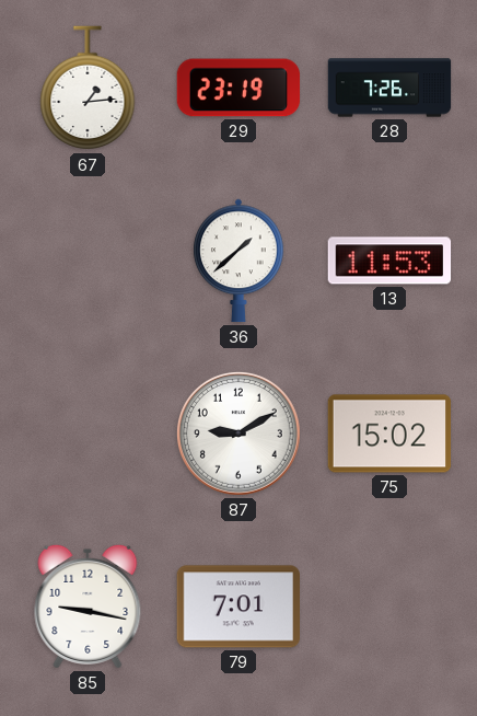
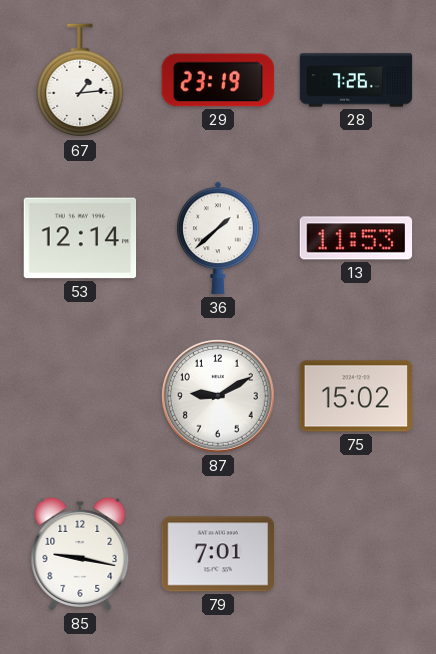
53: none -> 12:14 (80, 238)
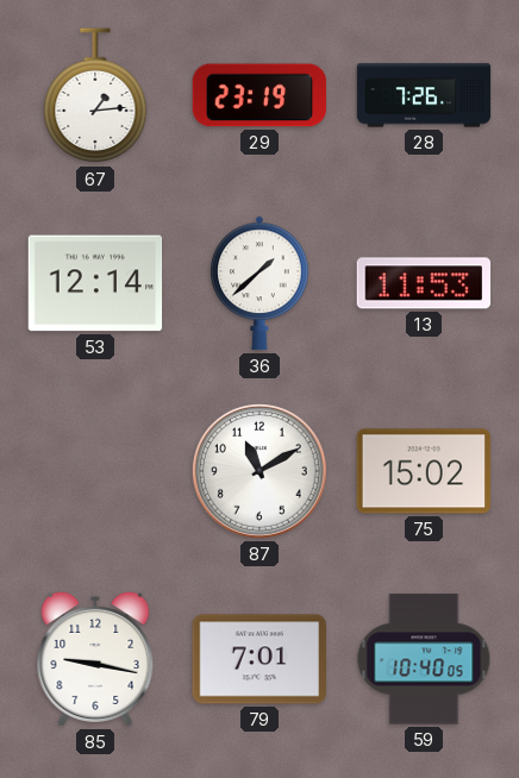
87: 9:10 -> 11:10 (259, 471)
59: none -> 10:40 (424, 659)
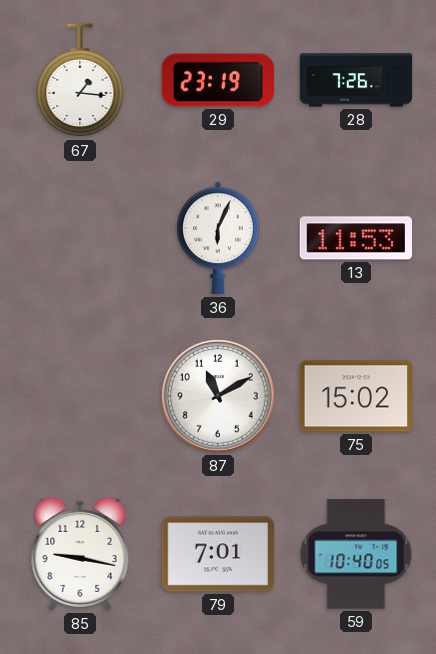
67: 1:14 -> 1:16 (80, 81)
53: 12:14 -> none (95, 283)
36: 1:38 -> 6:04 (218, 238)
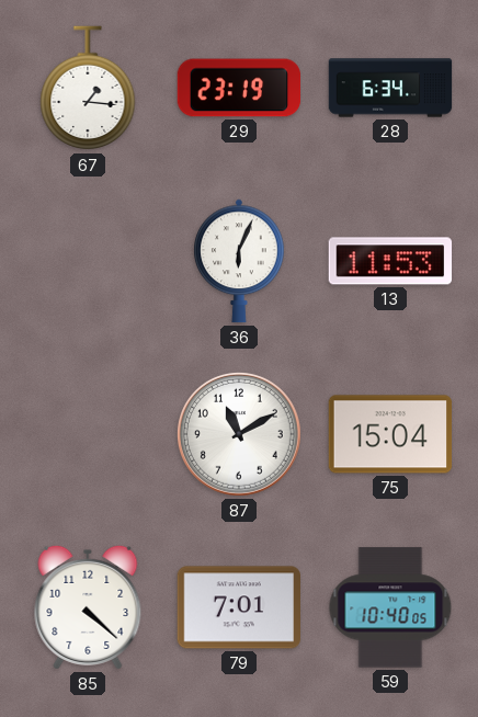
28: 7:26 -> 6:34 (390, 88)
75: 15:02 -> 15:04 (390, 434)
85: 9:17 -> 4:22 (88, 607)
